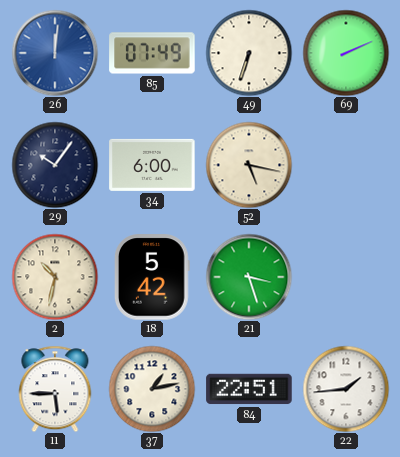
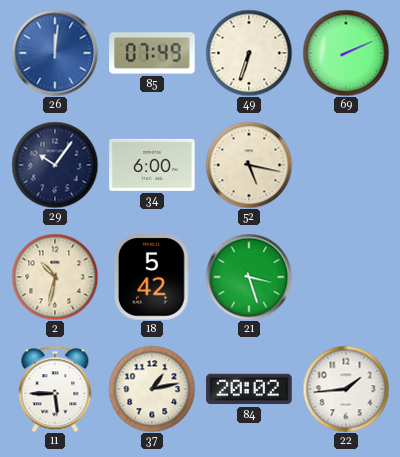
84: 22:51 -> 20:02 (249, 389)
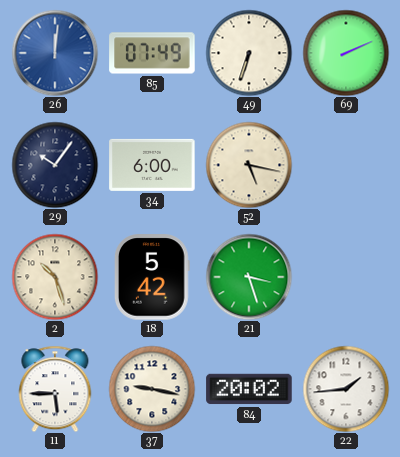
2: 10:32 -> 10:27 (55, 277)
37: 1:13 -> 9:17 (152, 389)
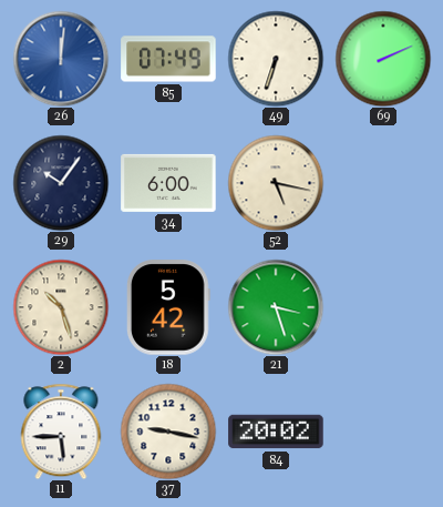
22: 1:44 -> none (346, 389)
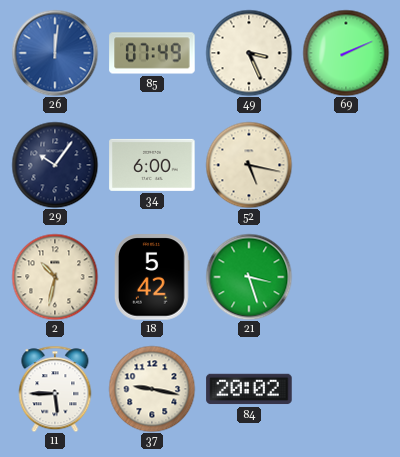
49: 6:33 -> 3:26 (249, 53)
2: 10:27 -> 10:32 (55, 277)
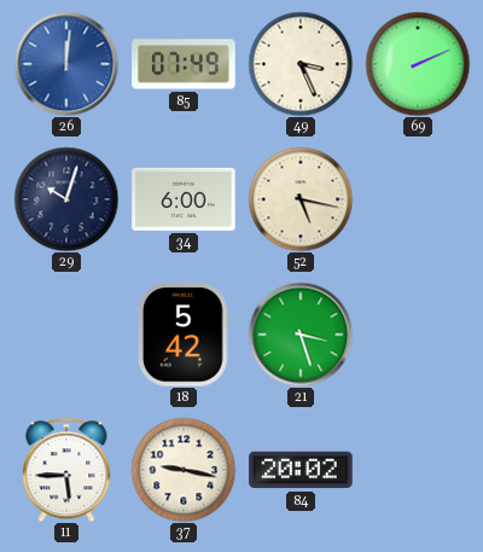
29: 10:06 -> 10:03 (66, 199)
2: 10:32 -> none (55, 277)
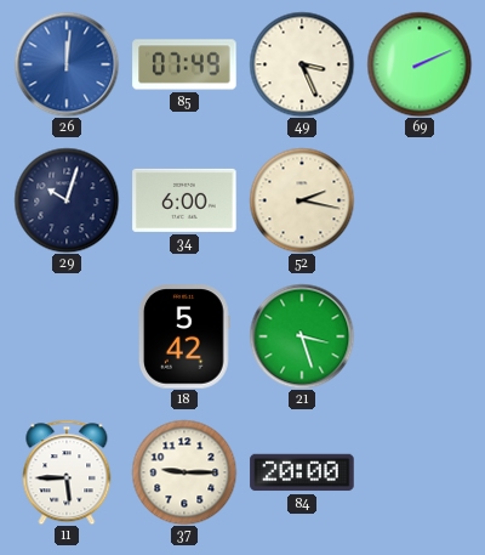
52: 5:17 -> 2:17 (302, 200)
37: 9:17 -> 9:15 (184, 472)
84: 20:02 -> 20:00 (302, 472)
